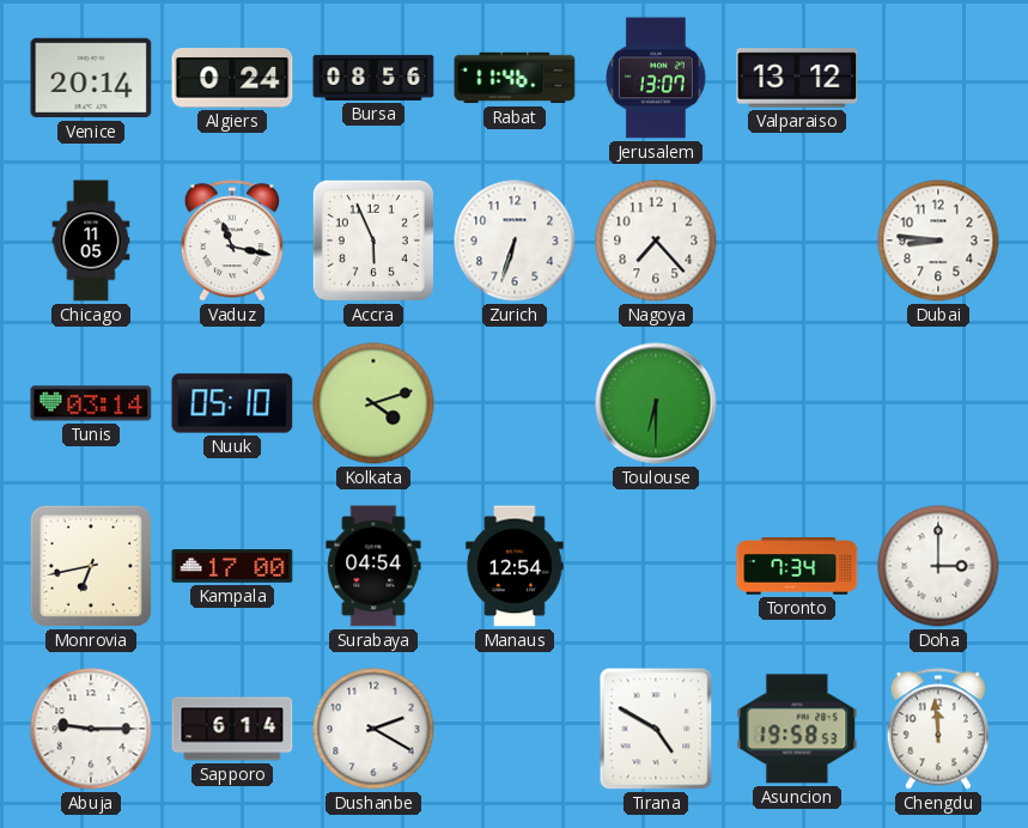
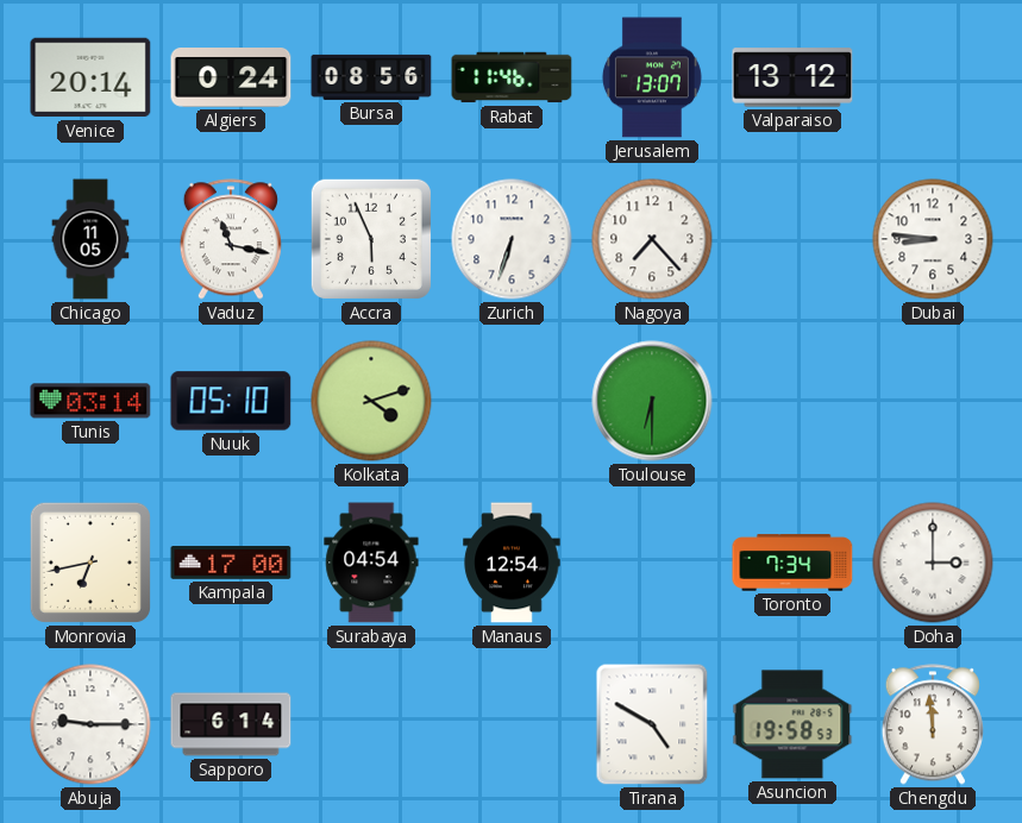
Dushanbe: 2:20 -> none (373, 729)
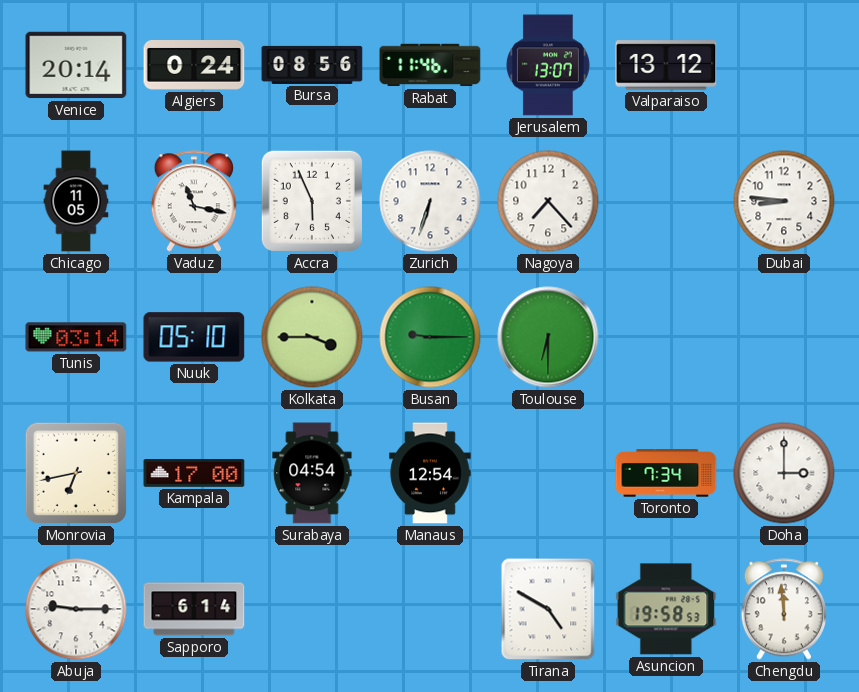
Kolkata: 4:12 -> 3:45 (312, 337)
Busan: none -> 9:15 (430, 337)
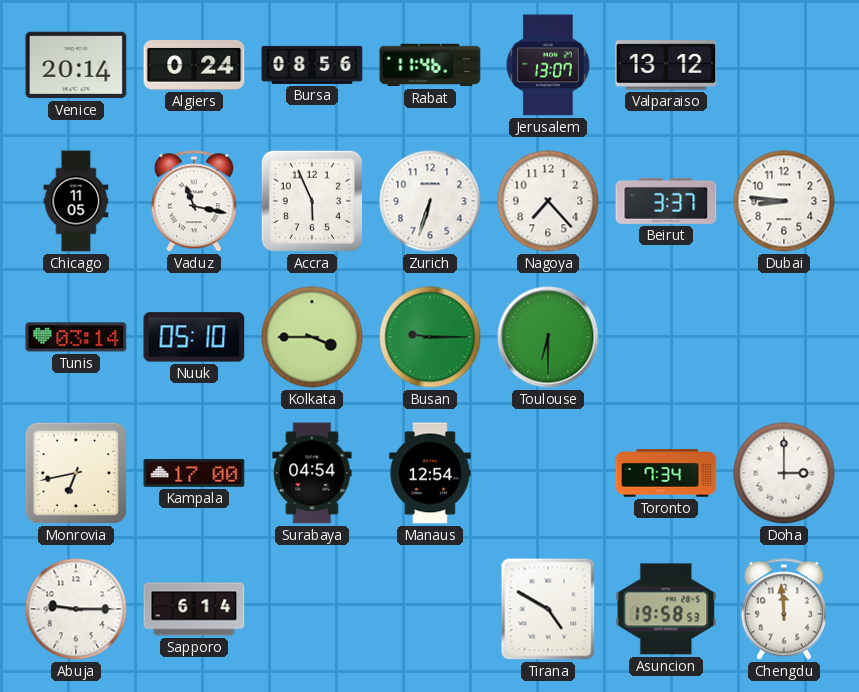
Beirut: none -> 3:37 (666, 201)
